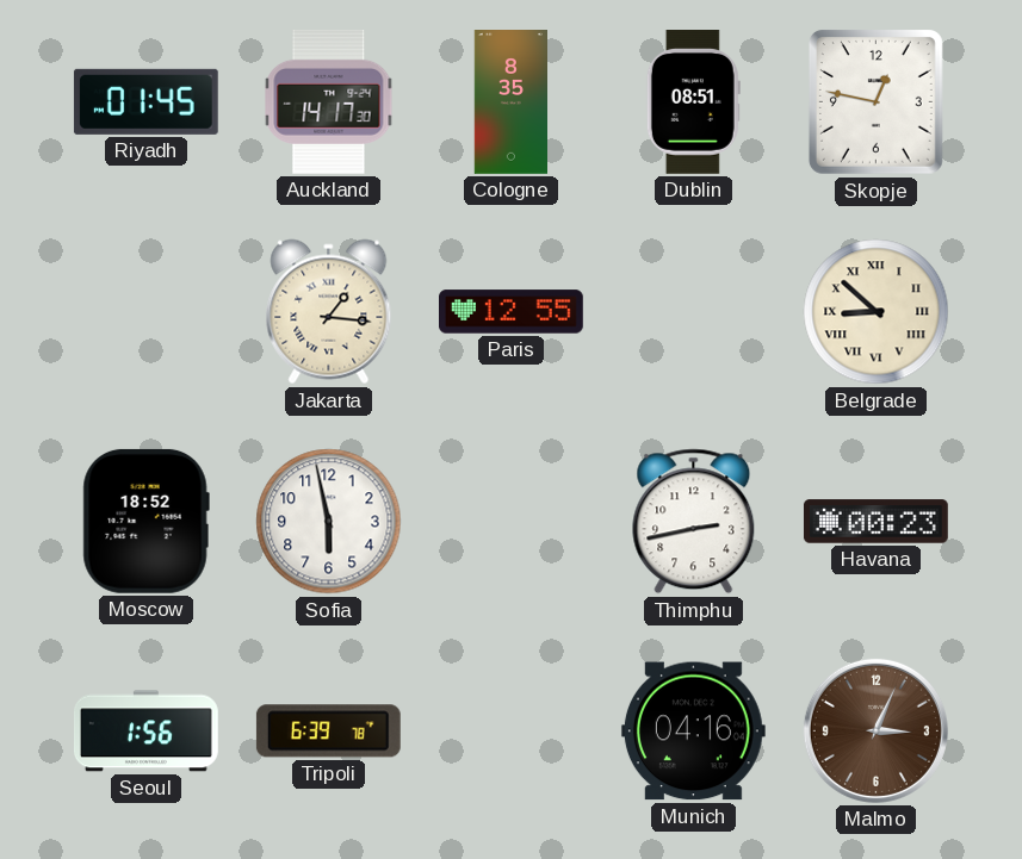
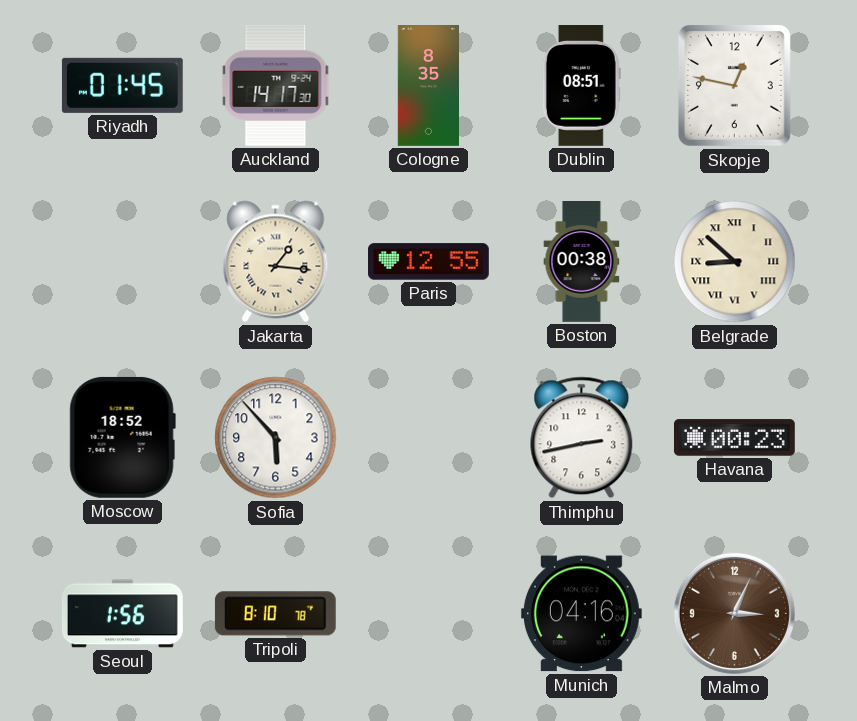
Boston: none -> 00:38 (582, 262)
Sofia: 5:58 -> 5:53 (276, 438)
Tripoli: 6:39 -> 8:10 (275, 614)
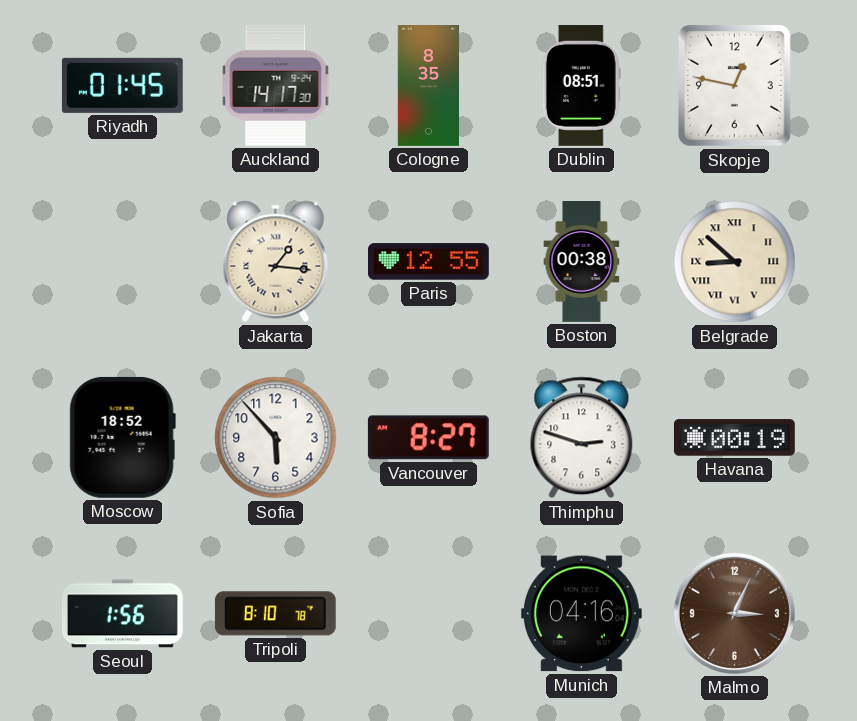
Vancouver: none -> 8:27 (428, 438)
Thimphu: 2:43 -> 2:48 (582, 438)
Havana: 00:23 -> 00:19 (734, 438)
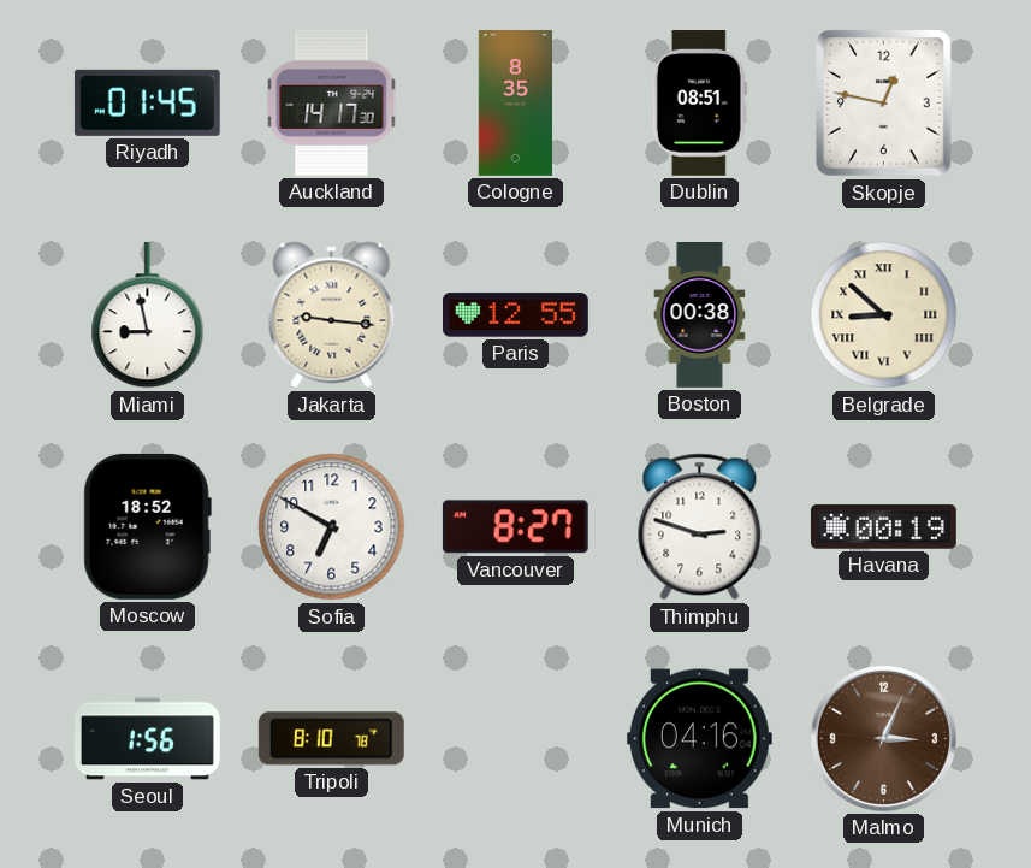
Miami: none -> 8:58 (148, 315)
Jakarta: 1:16 -> 9:16 (332, 315)
Sofia: 5:53 -> 6:50 (332, 527)
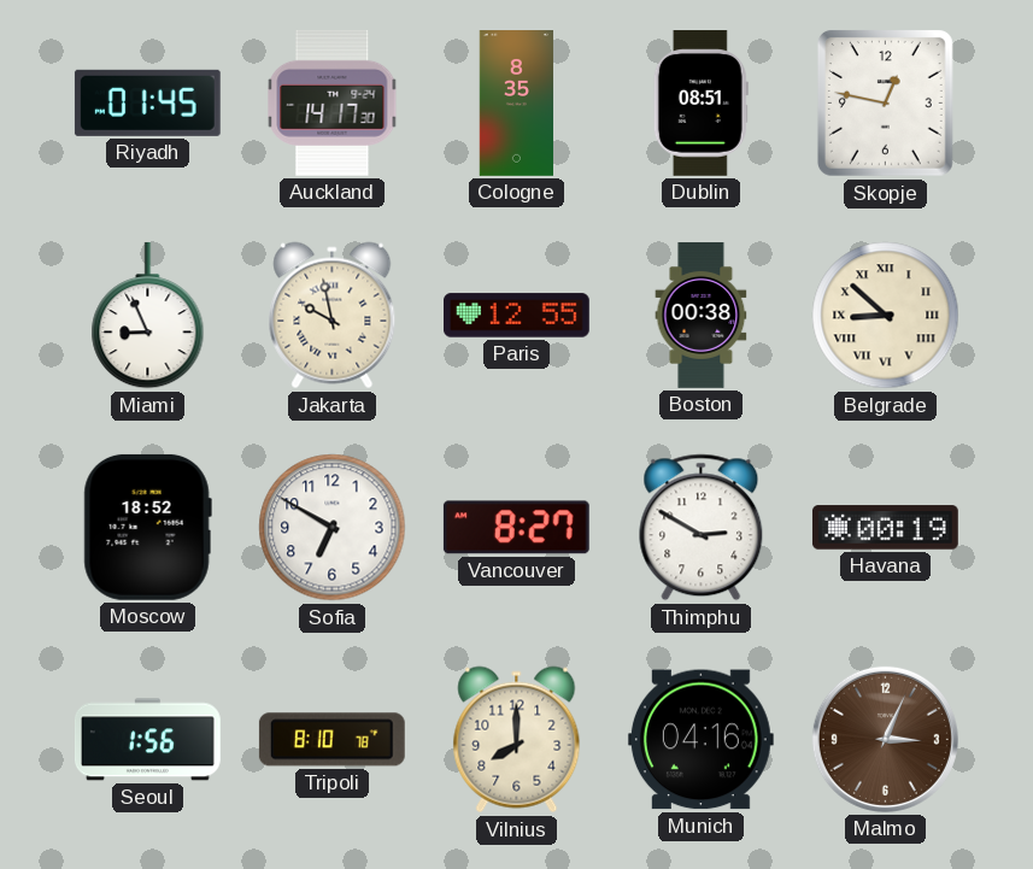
Miami: 8:58 -> 8:56 (148, 316)
Jakarta: 9:16 -> 9:58 (333, 316)
Thimphu: 2:48 -> 2:50 (702, 528)
Vilnius: none -> 8:00 (517, 740)
